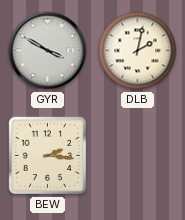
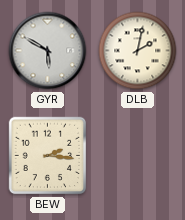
GYR: 3:50 -> 5:50 (48, 51)
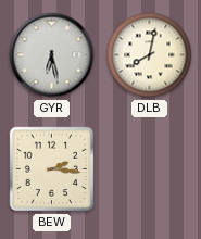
GYR: 5:50 -> 6:28 (52, 55)
DLB: 2:02 -> 8:02 (150, 55)
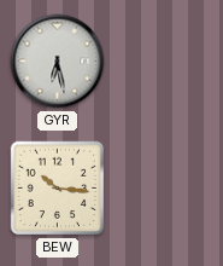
DLB: 8:02 -> none (150, 55)
BEW: 2:16 -> 10:16 (58, 189)
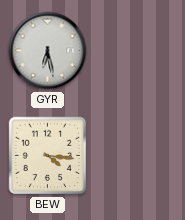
BEW: 10:16 -> 4:16 (48, 156)
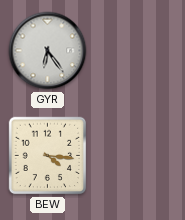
GYR: 6:28 -> 6:24 (48, 51)
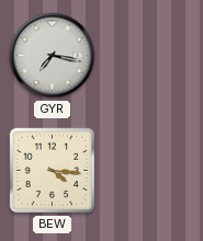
GYR: 6:24 -> 7:17 (53, 56)
